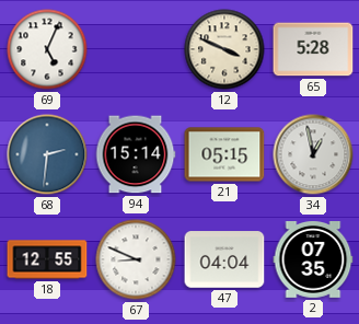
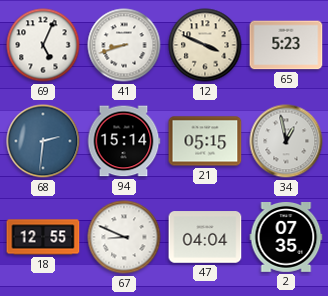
41: none -> 8:42 (124, 45)
65: 5:28 -> 5:23 (286, 45)
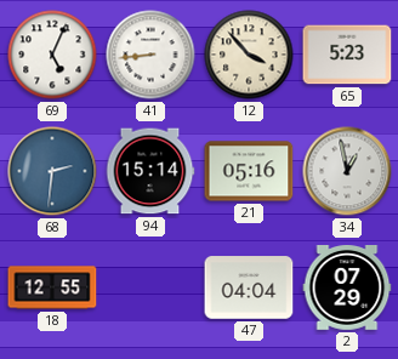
41: 8:42 -> 8:44 (150, 55)
12: 3:49 -> 3:53 (249, 55)
21: 05:15 -> 05:16 (249, 171)
67: 8:49 -> none (124, 237)
2: 07:35 -> 07:29 (347, 289)
